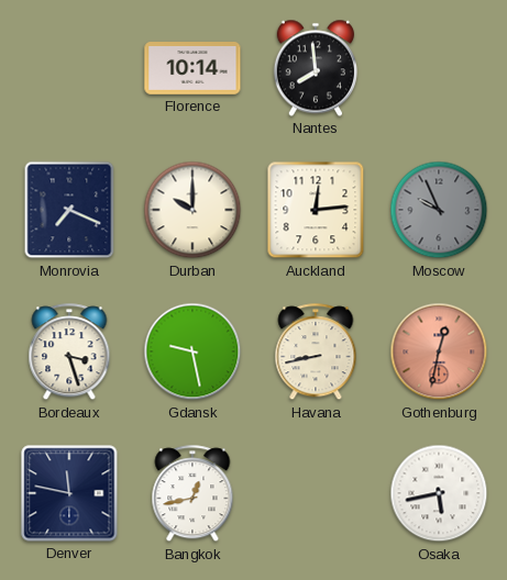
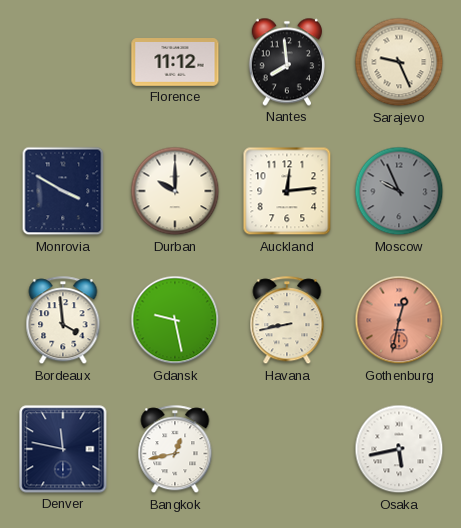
Florence: 10:14 -> 11:12 (175, 63)
Sarajevo: none -> 9:26 (399, 62)
Monrovia: 7:19 -> 3:50 (63, 191)
Bordeaux: 3:27 -> 3:59 (63, 321)
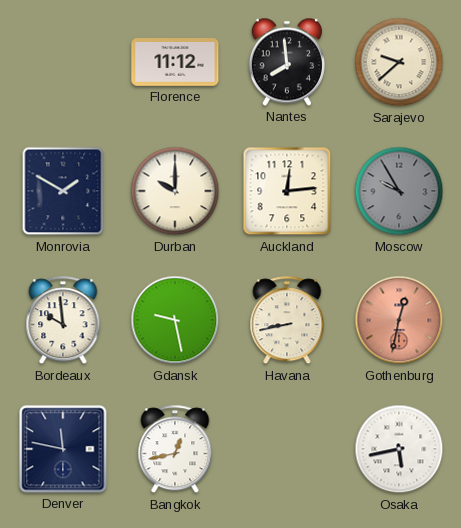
Sarajevo: 9:26 -> 9:38 (399, 62)
Monrovia: 3:50 -> 1:50 (63, 191)
Moscow: 9:56 -> 9:55 (399, 191)
Bordeaux: 3:59 -> 9:59 (63, 321)
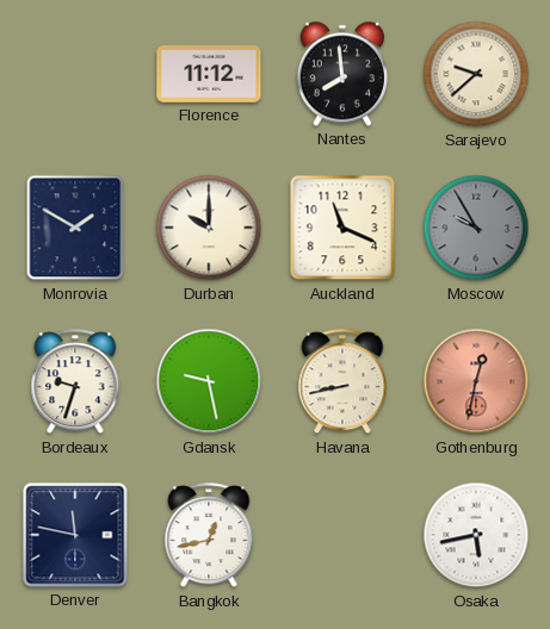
Auckland: 12:14 -> 11:19 (342, 228)
Bordeaux: 9:59 -> 9:33 (75, 382)
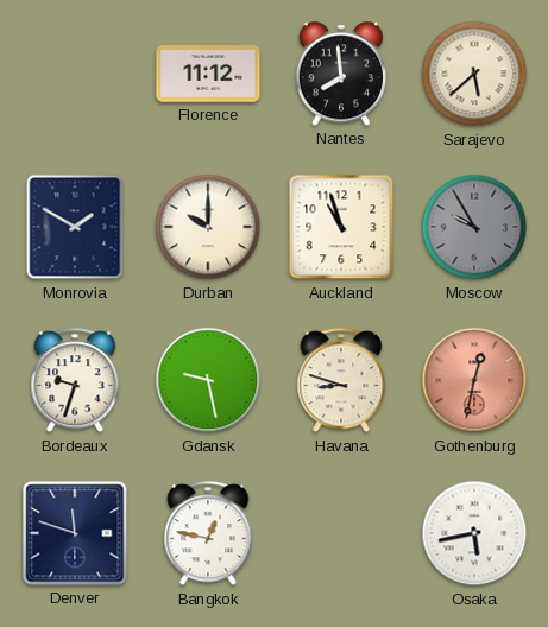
Sarajevo: 9:38 -> 5:38 (474, 74)
Auckland: 11:19 -> 10:57 (341, 227)
Havana: 8:43 -> 8:48 (341, 381)
Denver: 11:47 -> 11:48 (75, 533)
Bangkok: 12:43 -> 12:47 (208, 534)
